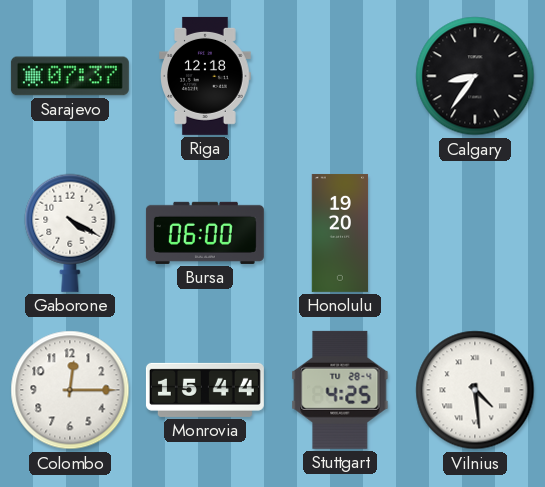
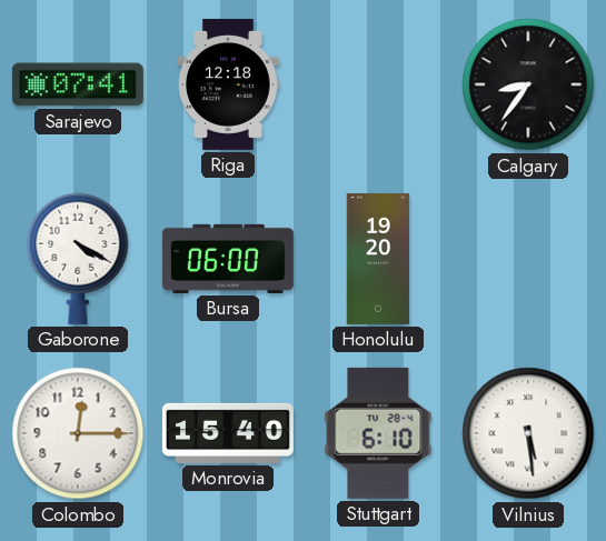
Sarajevo: 07:37 -> 07:41 (78, 84)
Monrovia: 15:44 -> 15:40 (228, 433)
Stuttgart: 4:25 -> 6:10 (378, 433)
Vilnius: 4:29 -> 5:29 (528, 433)
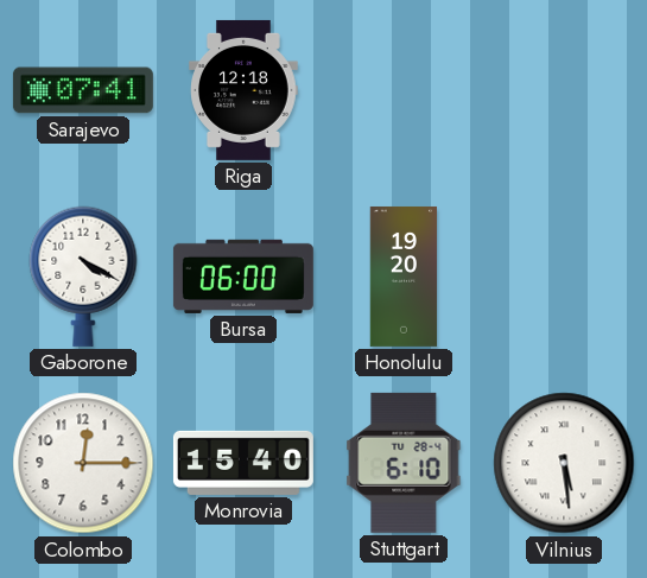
Calgary: 8:36 -> none (528, 84)
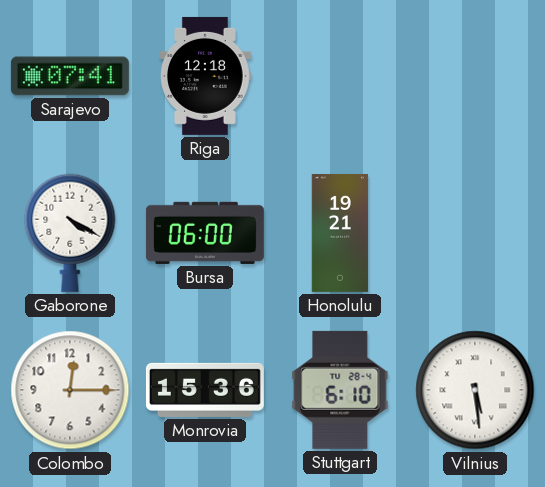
Honolulu: 19:20 -> 19:21 (340, 233)
Monrovia: 15:40 -> 15:36 (205, 390)
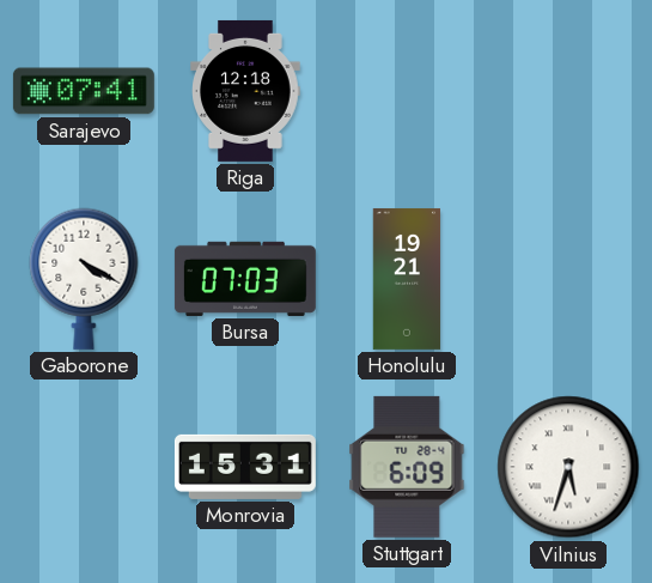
Bursa: 06:00 -> 07:03 (245, 279)
Colombo: 12:15 -> none (70, 390)
Monrovia: 15:36 -> 15:31 (245, 467)
Stuttgart: 6:10 -> 6:09 (407, 467)
Vilnius: 5:29 -> 5:33 (568, 467)
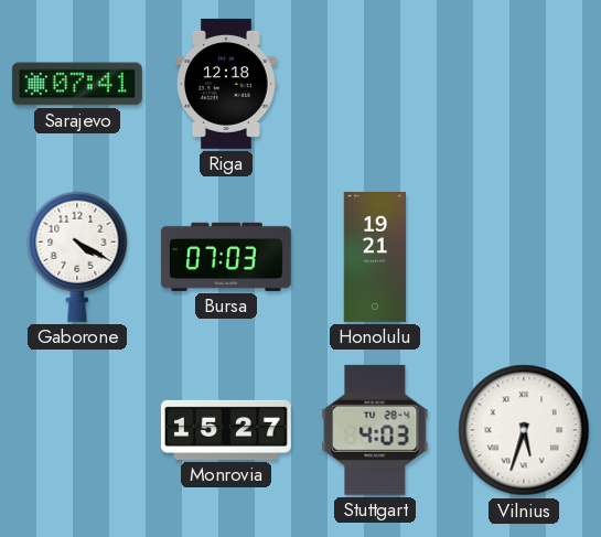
Monrovia: 15:31 -> 15:27 (226, 430)
Stuttgart: 6:09 -> 4:03 (375, 430)
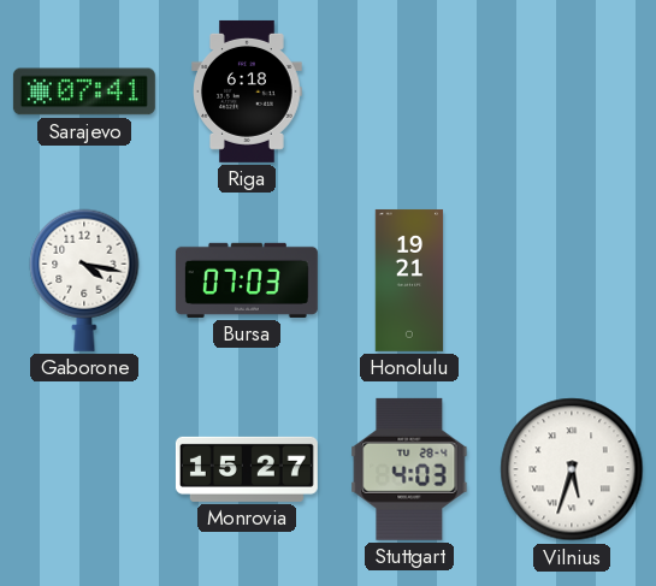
Riga: 12:18 -> 6:18 (247, 91)
Gaborone: 4:20 -> 4:17 (84, 280)
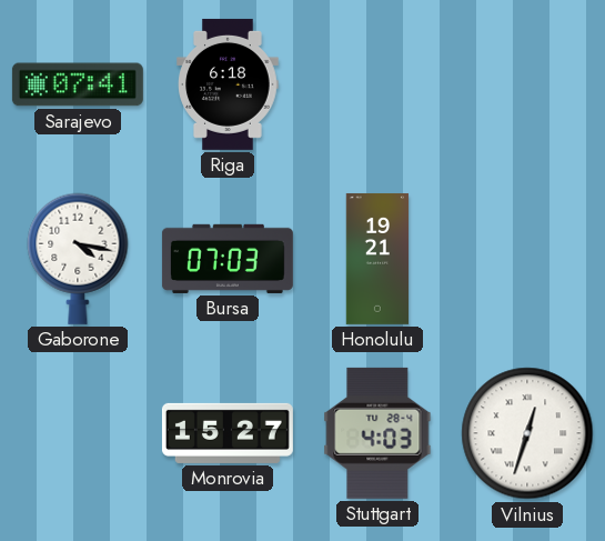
Vilnius: 5:33 -> 12:33 (527, 433)
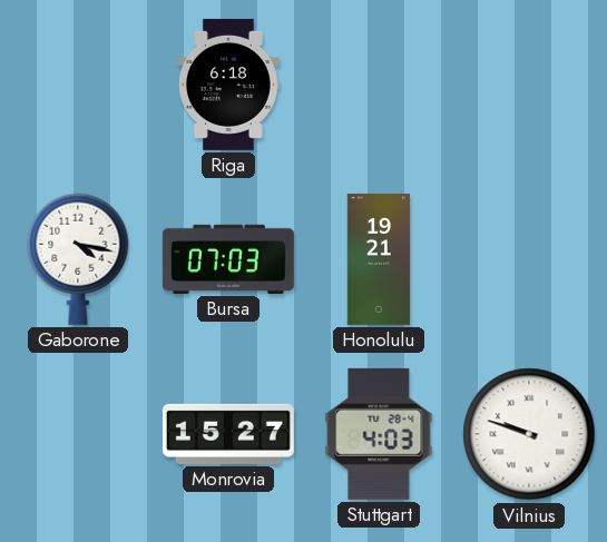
Sarajevo: 07:41 -> none (78, 84)
Vilnius: 12:33 -> 9:48 (529, 434)
